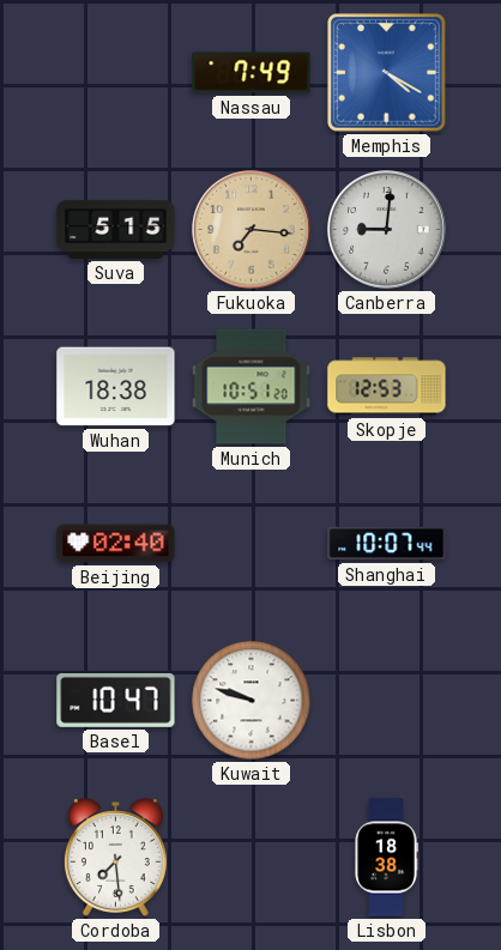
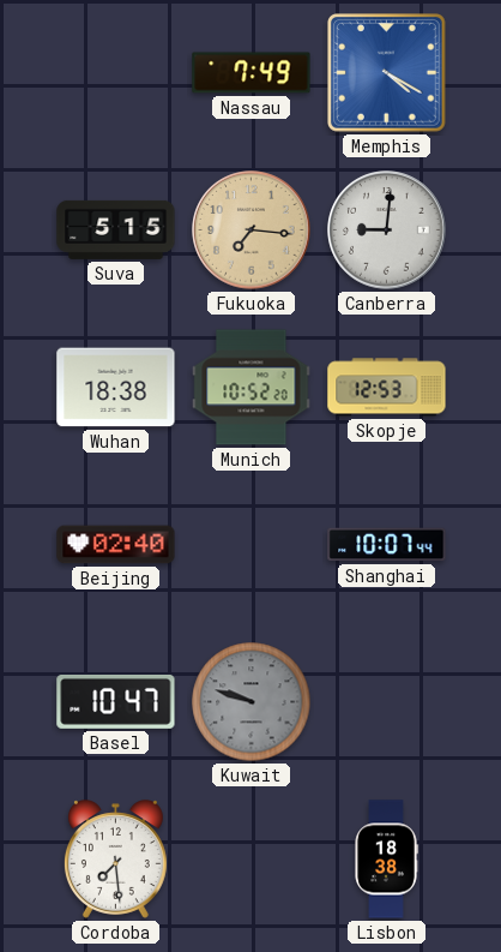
Munich: 10:51 -> 10:52 (252, 388)
Kuwait dial: white -> grey (252, 702)
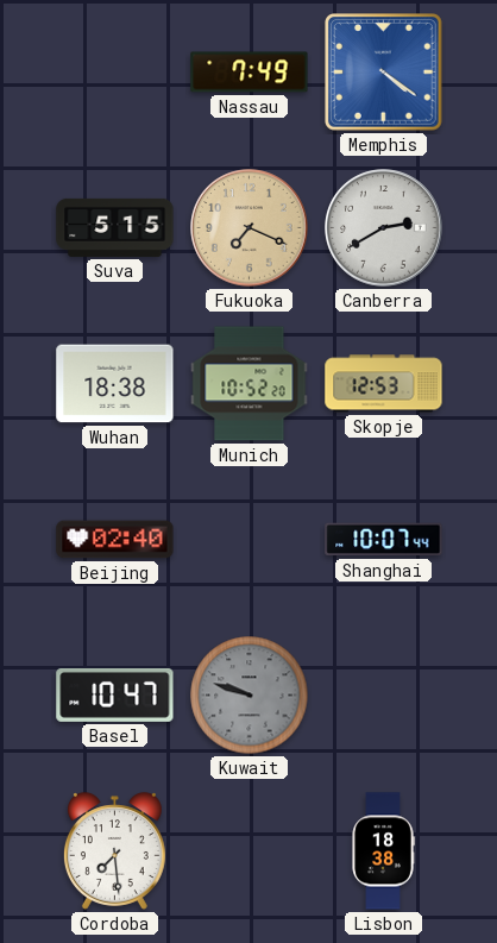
Memphis: 4:20 -> 4:21 (384, 73)
Fukuoka: 7:16 -> 7:19 (250, 228)
Canberra: 9:01 -> 2:40 (384, 228)
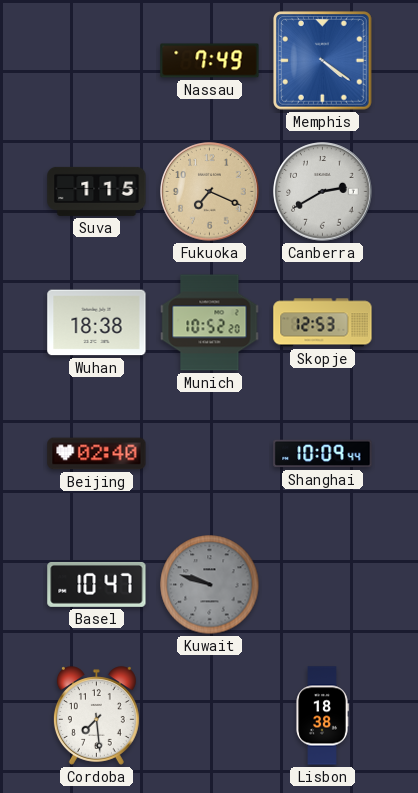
Suva: 5:15 -> 1:15 (97, 191)
Shanghai: 10:07 -> 10:09 (323, 454)
